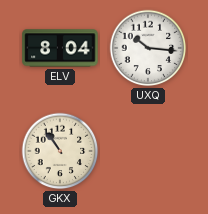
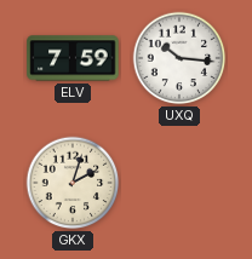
ELV: 8:04 -> 7:59 (73, 58)
GKX: 10:54 -> 2:03 (73, 183)
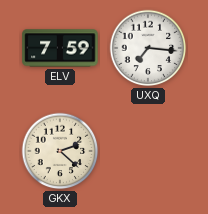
UXQ: 10:16 -> 7:16 (148, 48)
GKX: 2:03 -> 2:22 (60, 151)
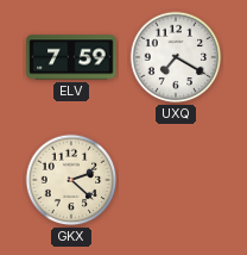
UXQ: 7:16 -> 7:20 (176, 57)
